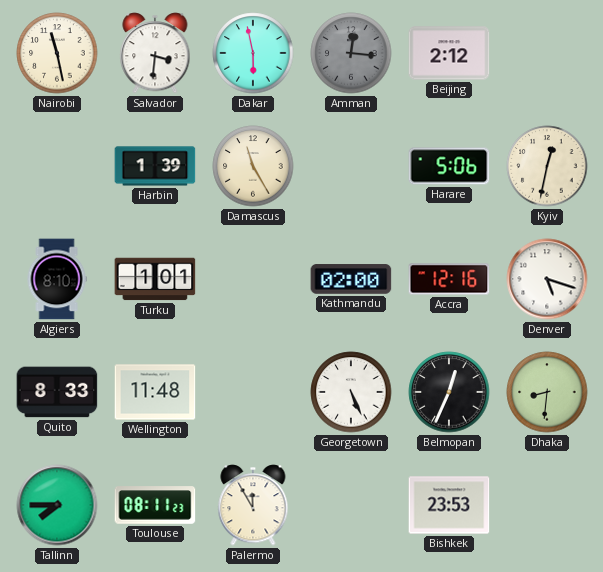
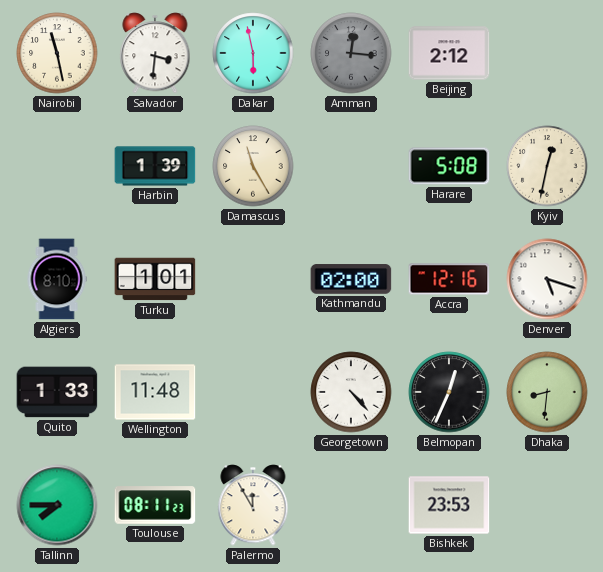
Harare: 5:06 -> 5:08 (449, 166)
Quito: 8:33 -> 1:33 (57, 392)
Georgetown: 5:26 -> 4:23 (351, 392)
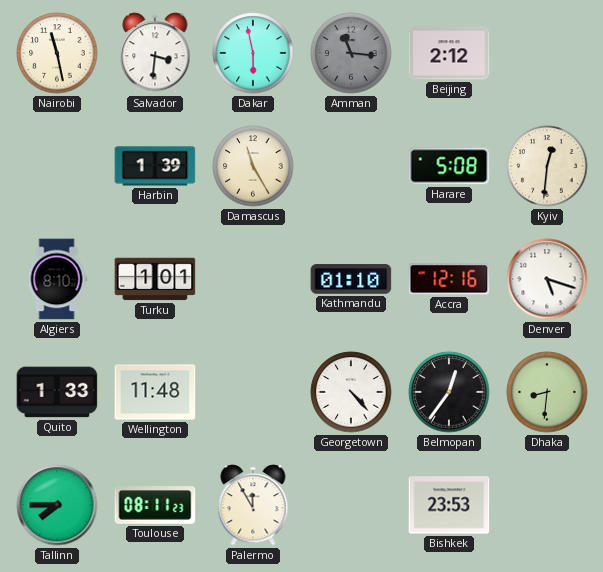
Amman: 12:16 -> 11:16 (351, 53)
Kyiv: 12:32 -> 12:31 (547, 166)
Kathmandu: 02:00 -> 01:10 (351, 279)
Belmopan: 12:34 -> 12:36 (449, 392)
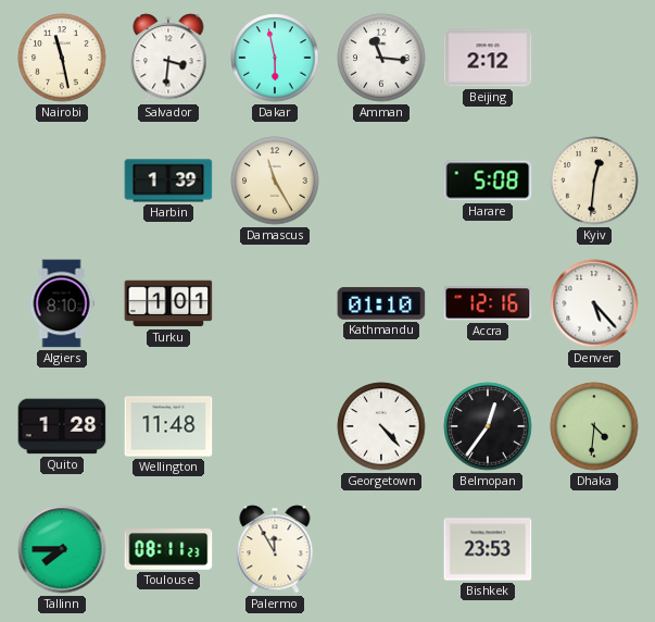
Amman dial: grey -> white (381, 58)
Denver: 5:18 -> 5:23 (594, 303)
Quito: 1:33 -> 1:28 (62, 426)
Dhaka: 8:31 -> 4:31 (594, 426)
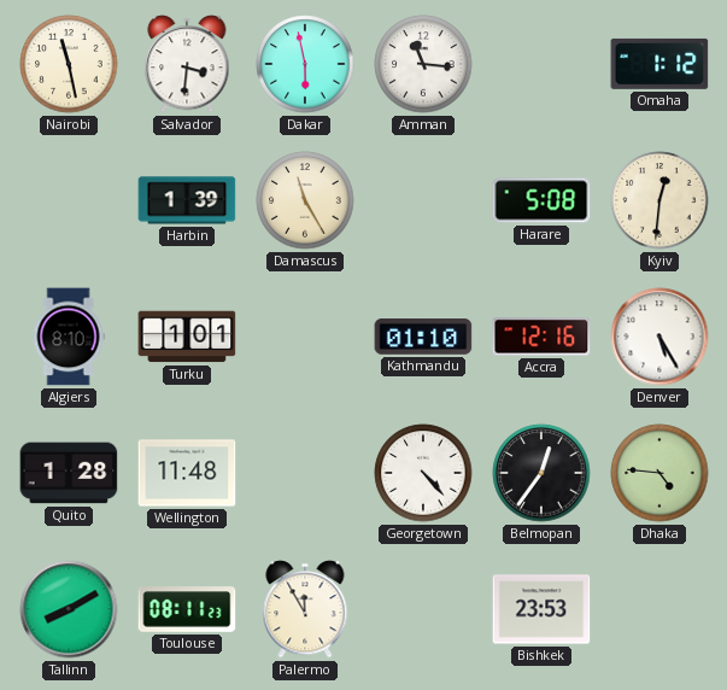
Beijing: 2:12 -> none (488, 58)
Omaha: none -> 1:12 (659, 64)
Denver: 5:23 -> 5:25 (659, 337)
Dhaka: 4:31 -> 4:46 (659, 473)
Tallinn: 7:45 -> 8:10 (69, 609)
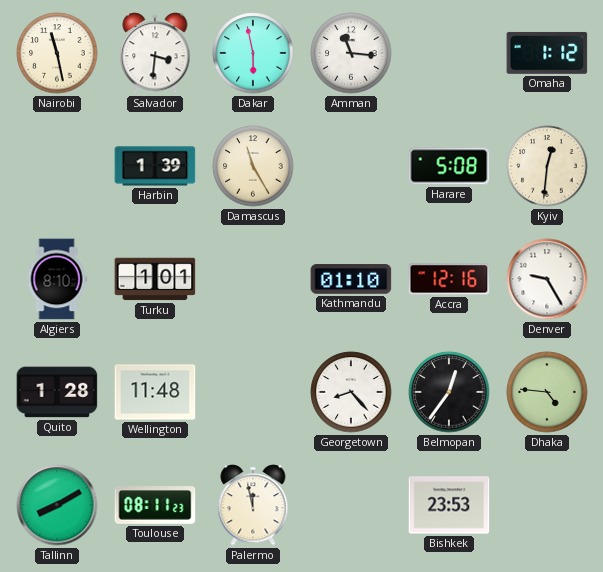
Denver: 5:25 -> 9:25 (547, 279)
Georgetown: 4:23 -> 8:23 (351, 392)
Palermo: 11:55 -> 11:58 (253, 505)
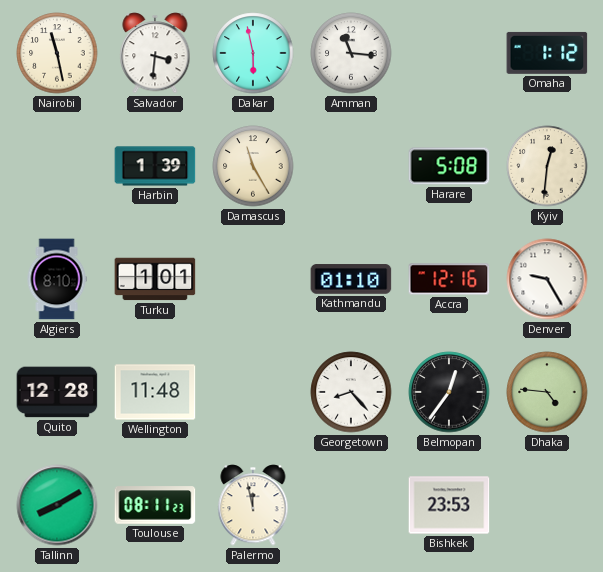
Quito: 1:28 -> 12:28 (57, 392)
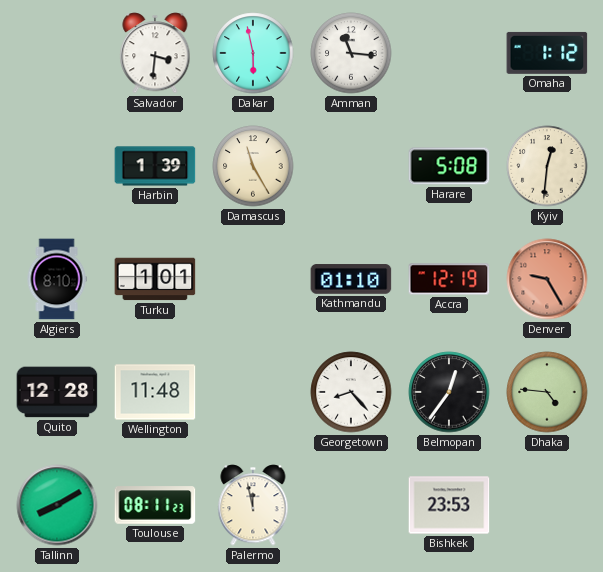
Nairobi: 11:28 -> none (57, 53)
Accra: 12:16 -> 12:19 (449, 279)
Denver dial: white -> salmon (547, 279)
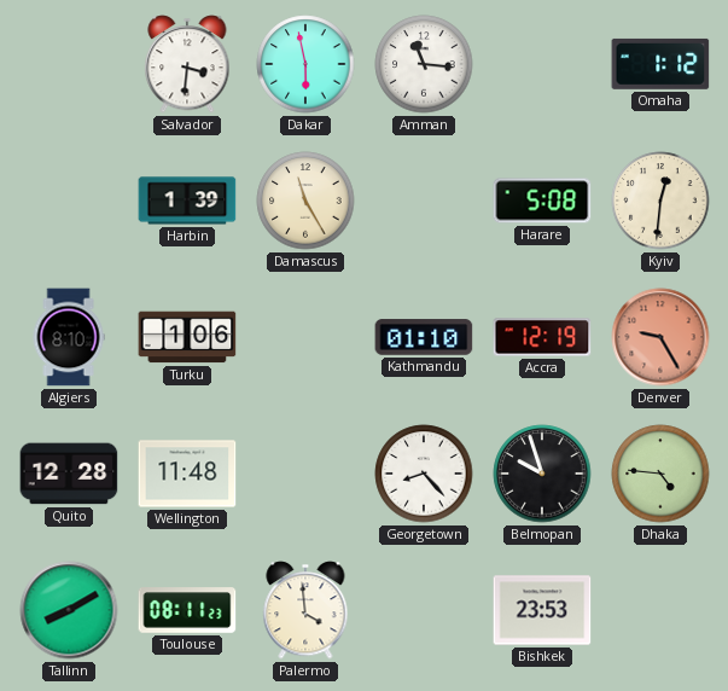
Turku: 1:01 -> 1:06 (187, 337)
Belmopan: 12:36 -> 9:57 (542, 474)
Palermo: 11:58 -> 3:59 (305, 610)
